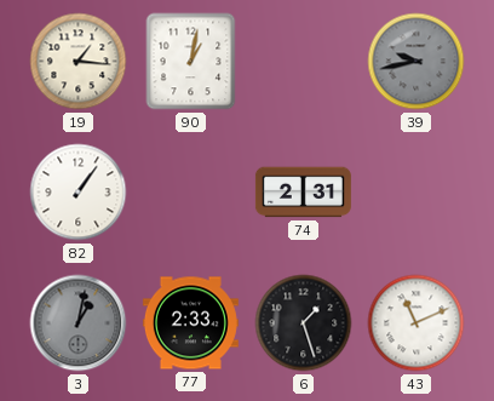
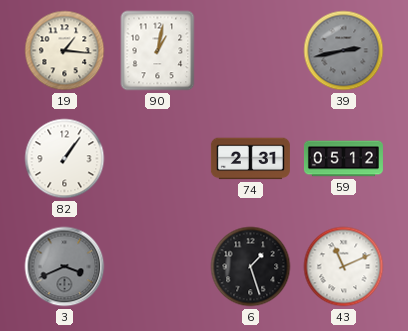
39: 9:43 -> 2:43 (344, 51)
59: none -> 05:12 (343, 159)
3: 1:02 -> 3:41 (65, 267)
77: 2:33 -> none (190, 323)
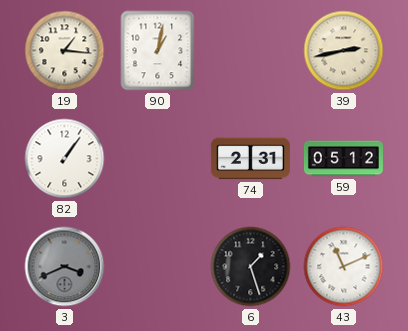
39 dial: grey -> cream (344, 51)
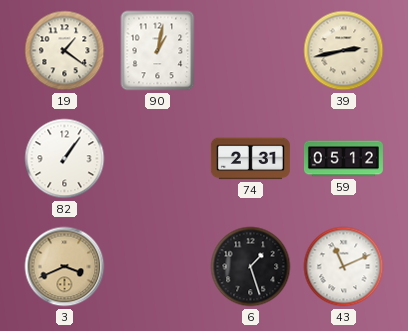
19: 1:16 -> 1:21 (65, 51)
3 dial: grey -> champagne (65, 267)
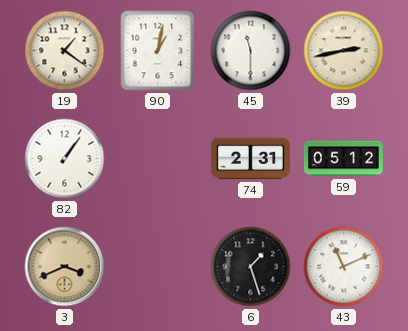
45: none -> 11:30 (251, 51)
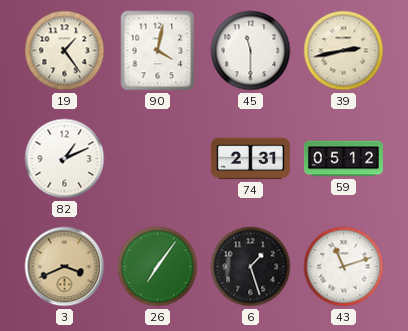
19: 1:21 -> 1:24 (65, 51)
90: 1:02 -> 4:02 (158, 51)
82: 1:06 -> 1:11 (65, 159)
26: none -> 7:06 (158, 267)
43: 11:11 -> 11:12 (344, 267)
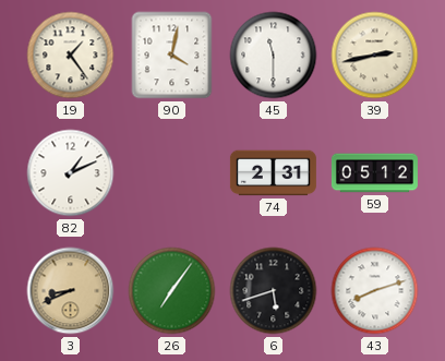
3: 3:41 -> 8:41 (71, 291)
6: 1:27 -> 5:42 (274, 291)
43: 11:12 -> 8:12 (375, 291)
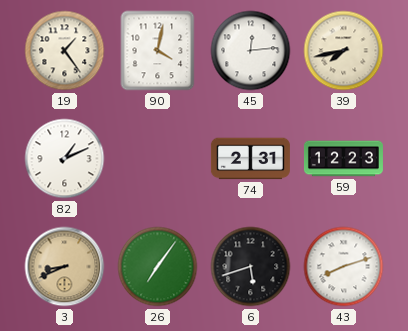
45: 11:30 -> 12:14 (251, 51)
39: 2:43 -> 7:43 (344, 51)
59: 05:12 -> 12:23 (343, 159)
